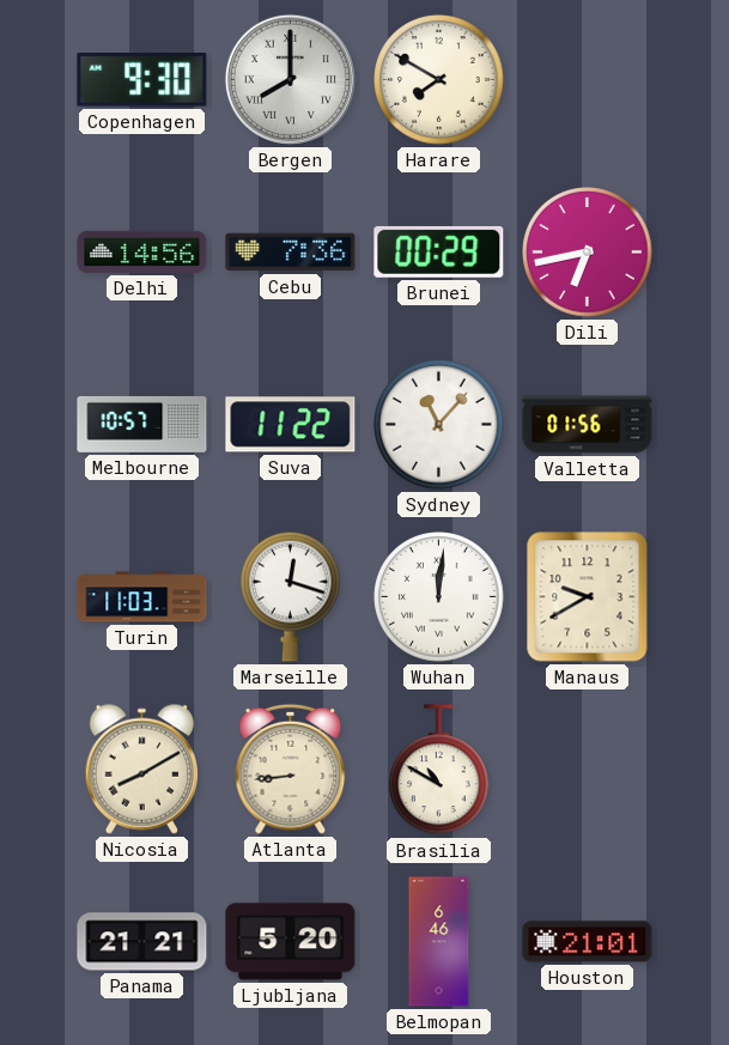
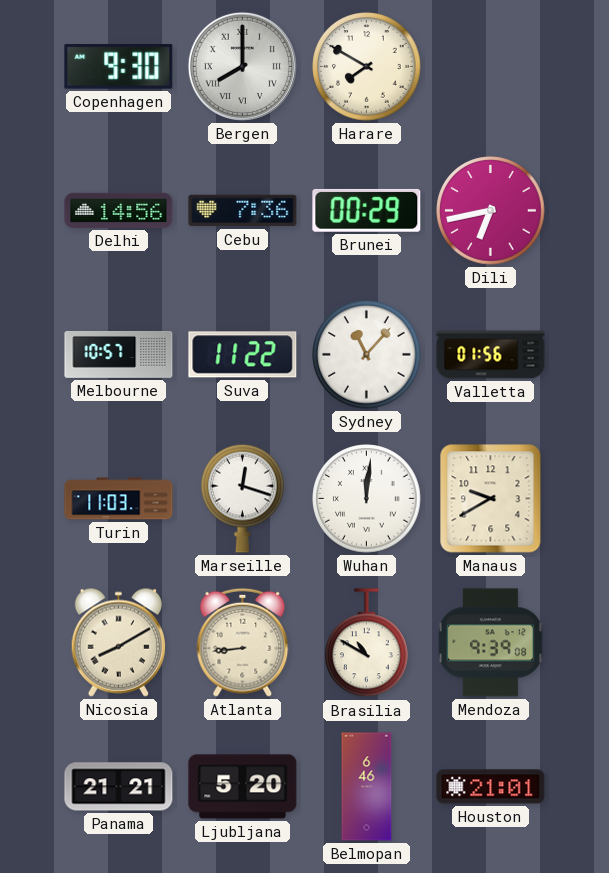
Mendoza: none -> 9:39 (490, 643)
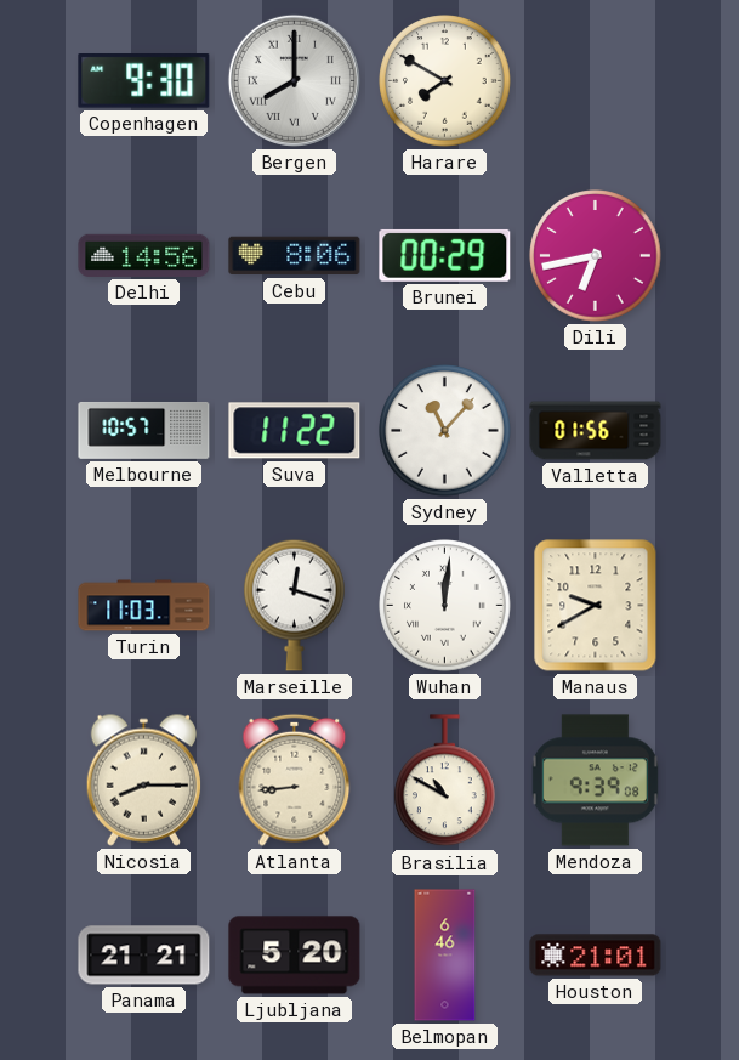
Cebu: 7:36 -> 8:06 (295, 256)
Nicosia: 8:10 -> 8:15 (143, 780)
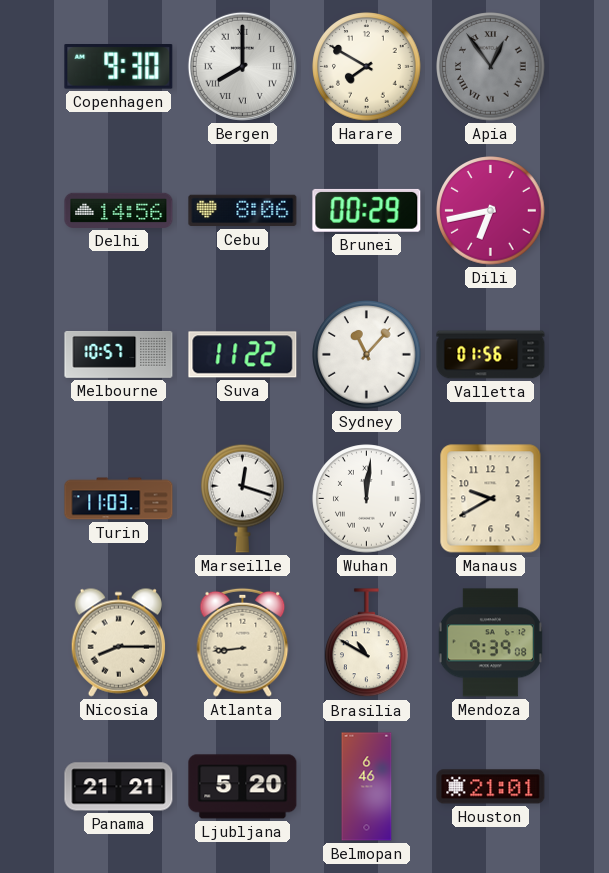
Apia: none -> 12:54 (491, 67)
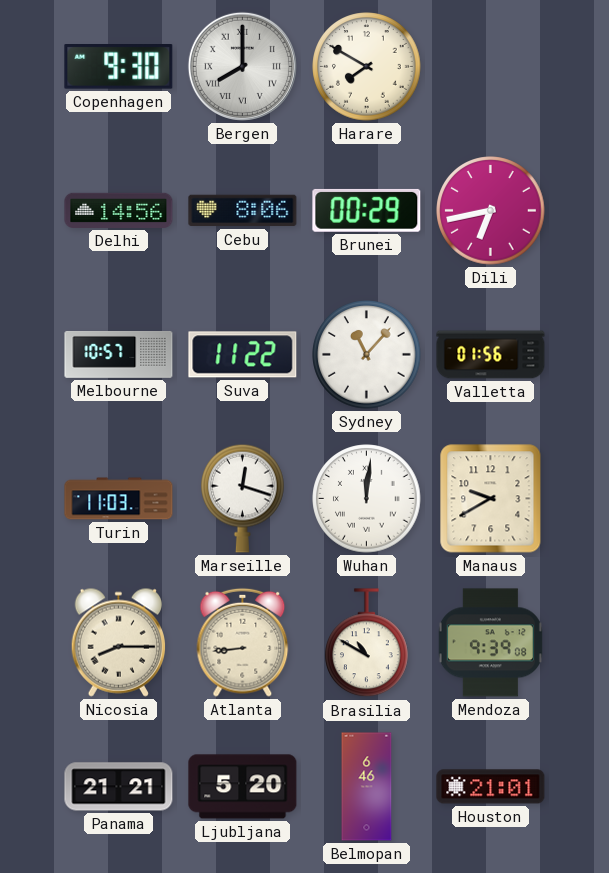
Apia: 12:54 -> none (491, 67)
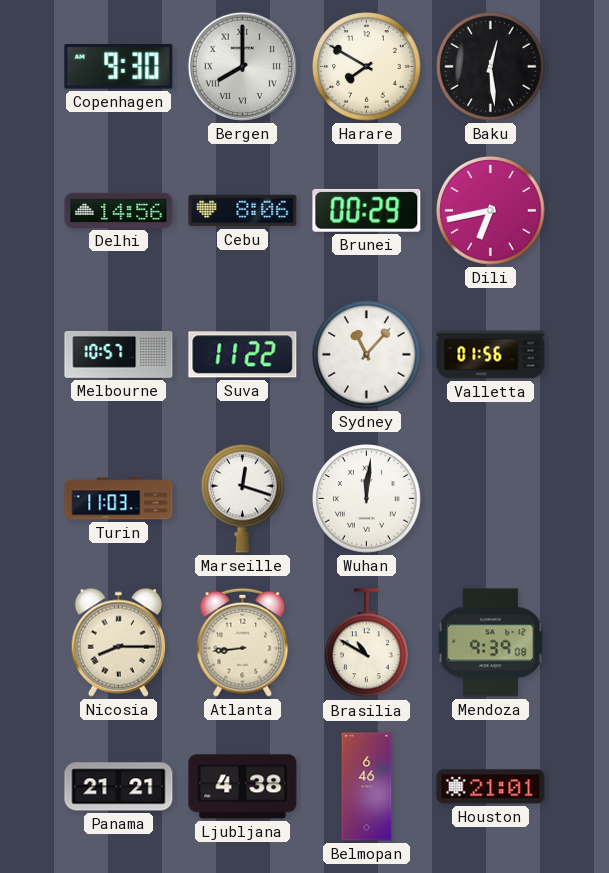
Baku: none -> 12:29 (491, 67)
Manaus: 9:40 -> none (491, 499)
Ljubljana: 5:20 -> 4:38 (243, 787)
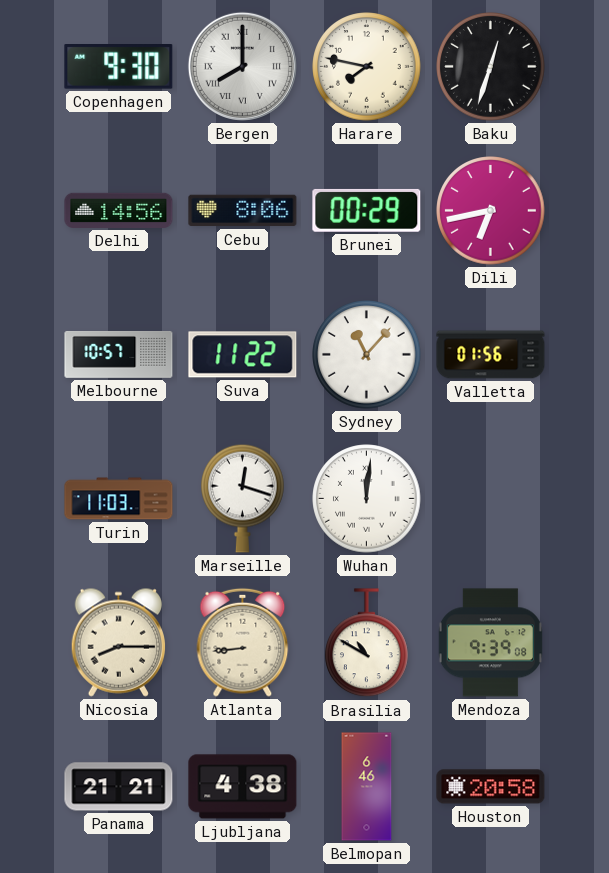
Harare: 7:50 -> 7:47 (367, 67)
Baku: 12:29 -> 12:33 (491, 67)
Houston: 21:01 -> 20:58 (491, 787)
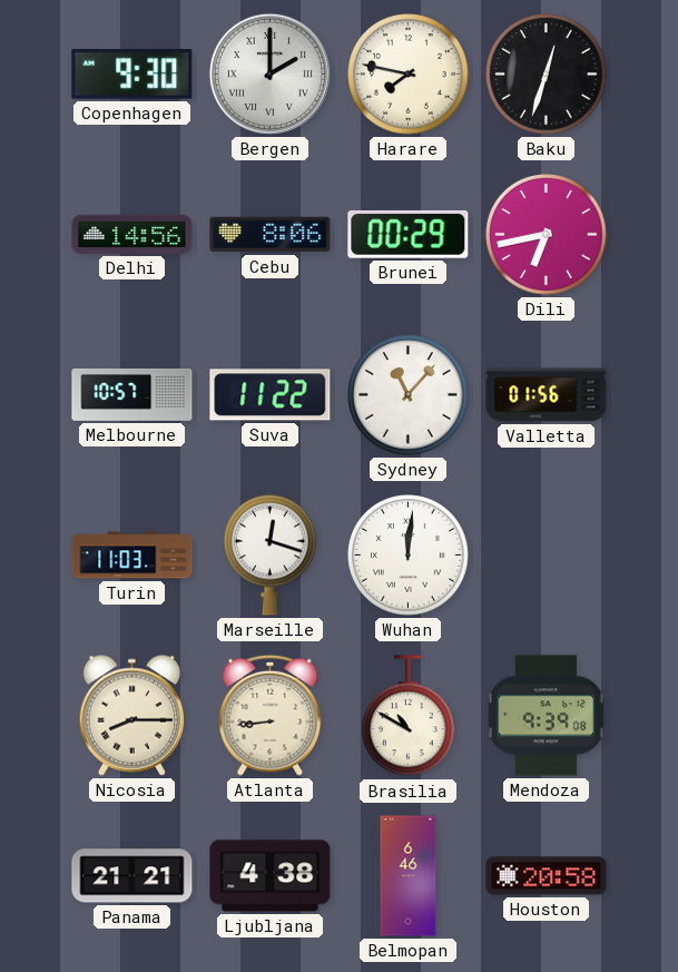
Bergen: 8:00 -> 2:00 (269, 73)
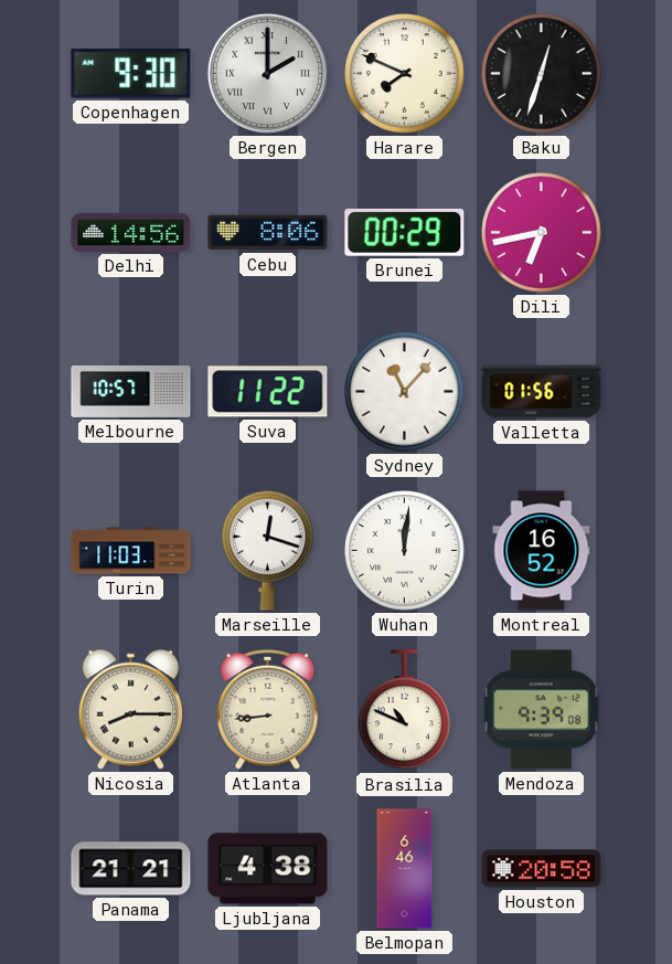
Harare: 7:47 -> 7:49 (405, 74)
Montreal: none -> 16:52 (542, 551)
Brasilia: 10:50 -> 10:49 (405, 710)
